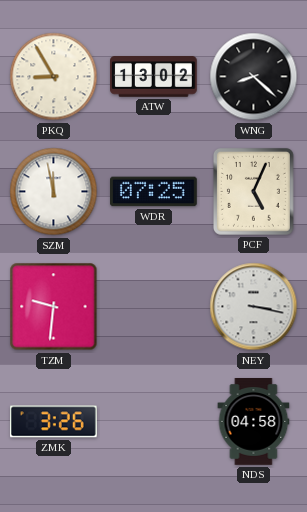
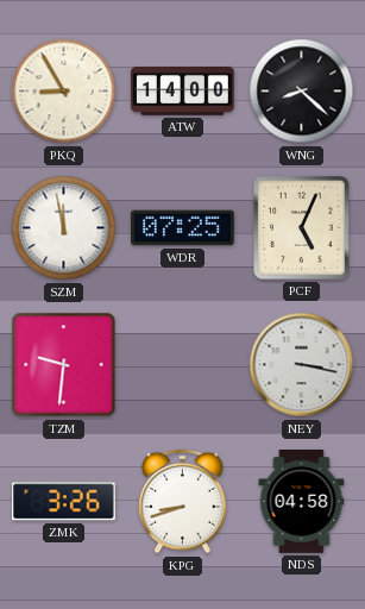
ATW: 13:02 -> 14:00 (183, 92)
KPG: none -> 8:42 (183, 502)
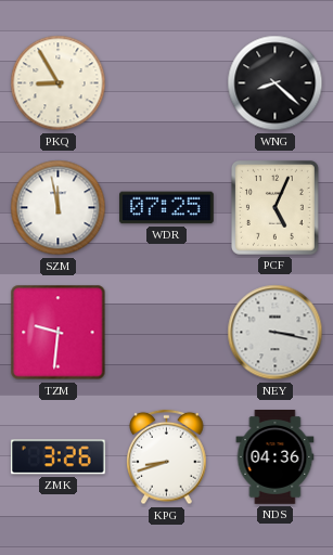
ATW: 14:00 -> none (183, 92)
NDS: 04:58 -> 04:36 (276, 457)
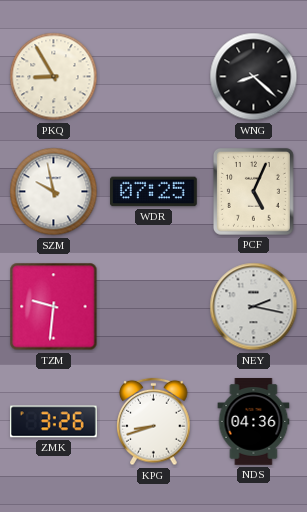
SZM: 11:58 -> 9:58 (54, 192)
NEY: 3:17 -> 2:17 (254, 307)
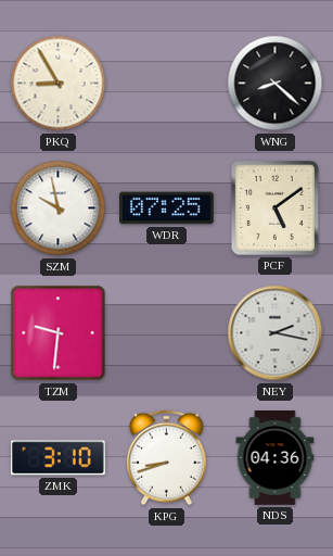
PCF: 5:04 -> 5:09 (274, 207)
ZMK: 3:26 -> 3:10 (59, 458)
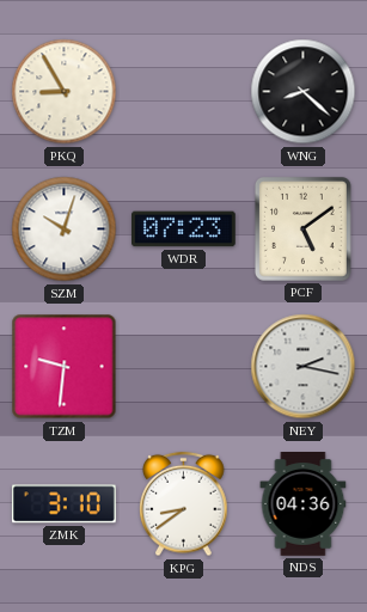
SZM: 9:58 -> 10:03 (65, 229)
WDR: 07:25 -> 07:23 (184, 229)
KPG: 8:42 -> 8:39 (184, 504)
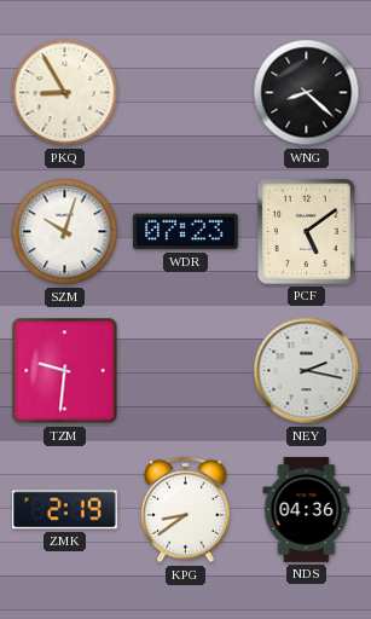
ZMK: 3:10 -> 2:19 (65, 510)
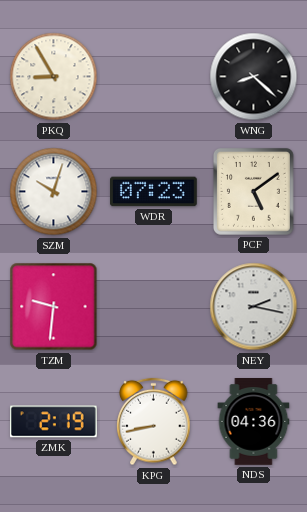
KPG: 8:39 -> 8:43 (154, 422)
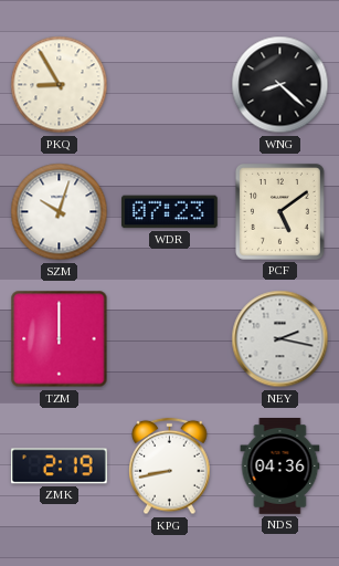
TZM: 9:31 -> 12:00 (60, 339)
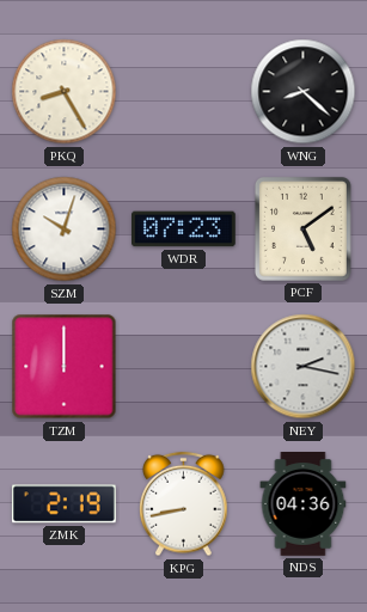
PKQ: 8:55 -> 8:25 (65, 92)
